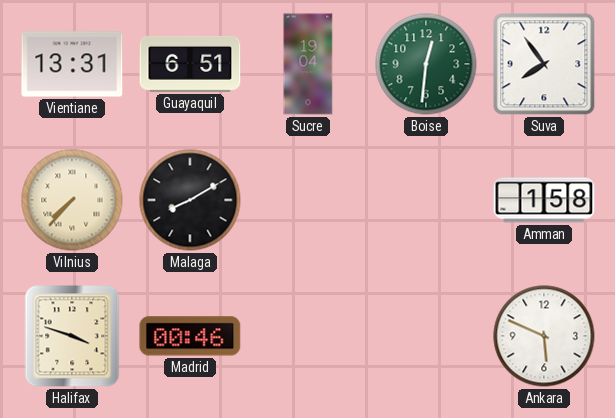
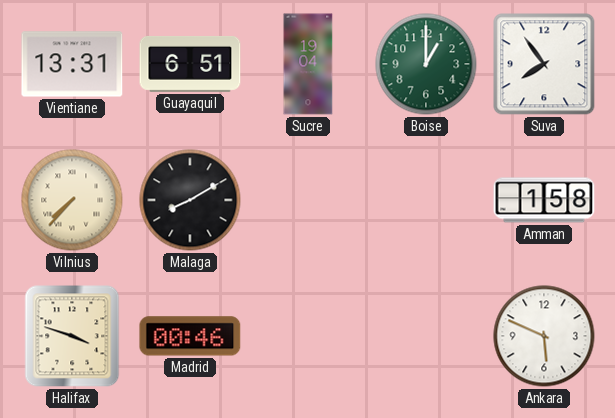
Boise: 12:31 -> 1:00 (426, 64)
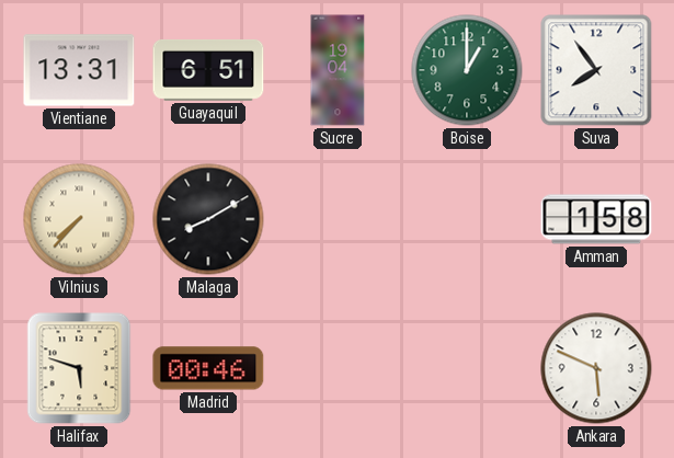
Halifax: 3:48 -> 5:48 (79, 368)
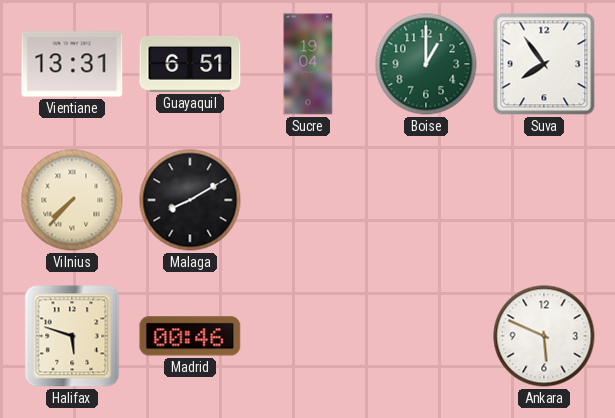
Amman: 1:58 -> none (596, 219)
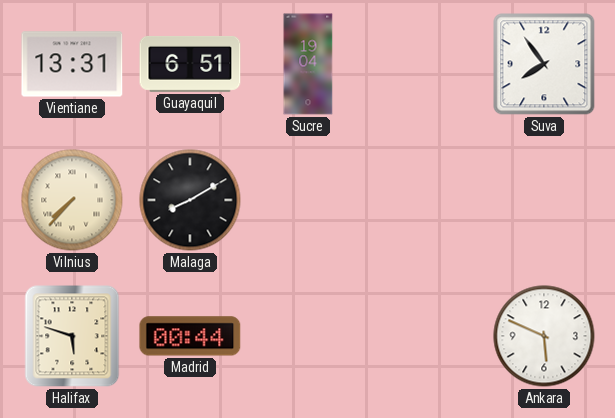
Boise: 1:00 -> none (426, 64)
Madrid: 00:46 -> 00:44 (190, 336)
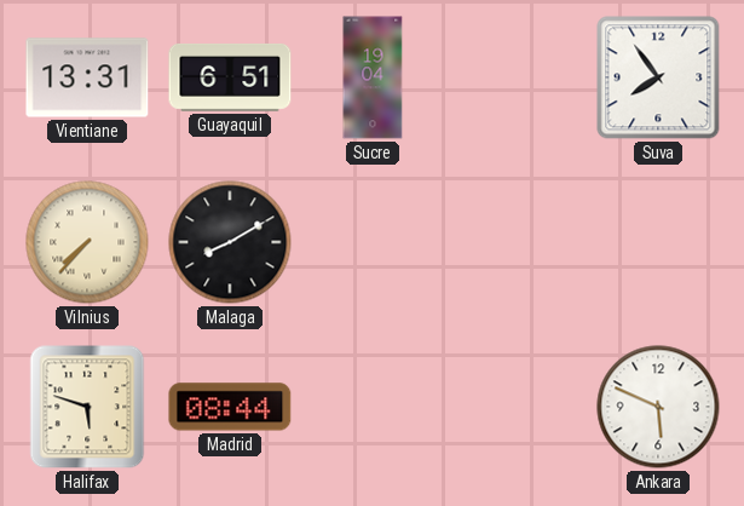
Madrid: 00:44 -> 08:44 (230, 407)
